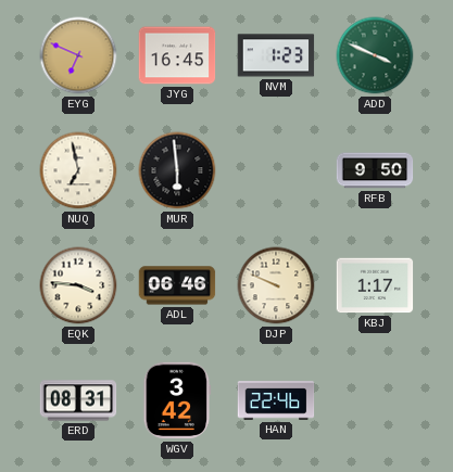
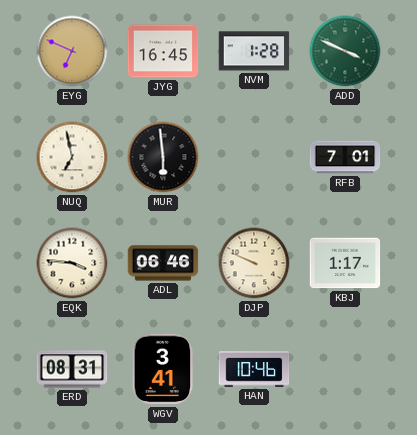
NVM: 1:23 -> 1:28 (254, 51)
RFB: 9:50 -> 7:01 (345, 157)
WGV: 3:42 -> 3:41 (163, 369)
HAN: 22:46 -> 10:46 (254, 369)
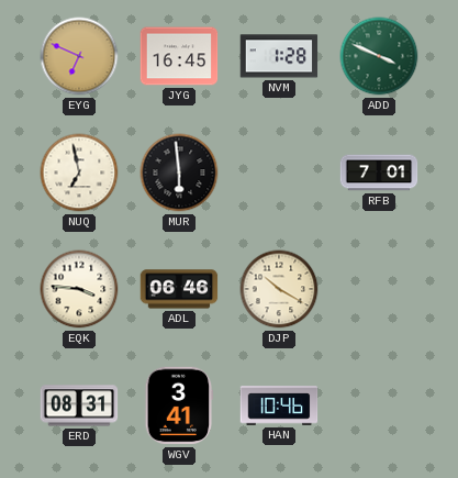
DJP: 9:49 -> 10:20 (279, 289)
KBJ: 1:17 -> none (345, 263)
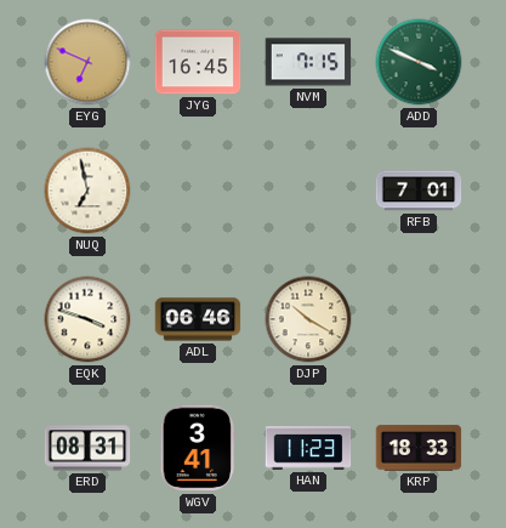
NVM: 1:28 -> 7:15 (308, 62)
MUR: 5:59 -> none (179, 173)
EQK: 3:46 -> 3:48 (87, 319)
HAN: 10:46 -> 11:23 (308, 448)
KRP: none -> 18:33 (419, 448)
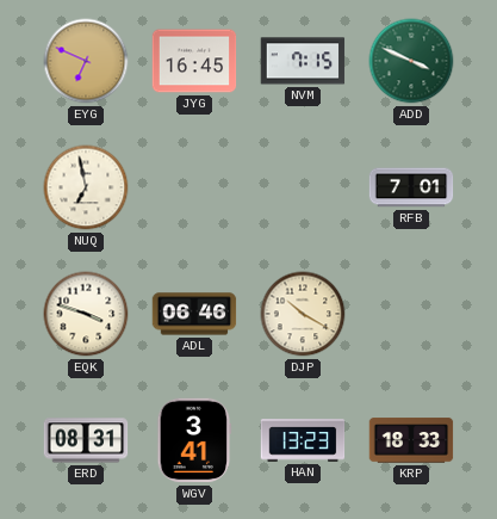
HAN: 11:23 -> 13:23 (303, 440)
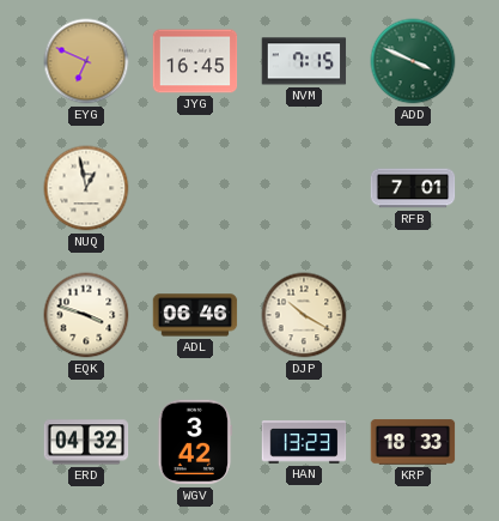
NUQ: 6:58 -> 12:58 (86, 188)
ERD: 08:31 -> 04:32 (86, 442)
WGV: 3:41 -> 3:42 (195, 442)
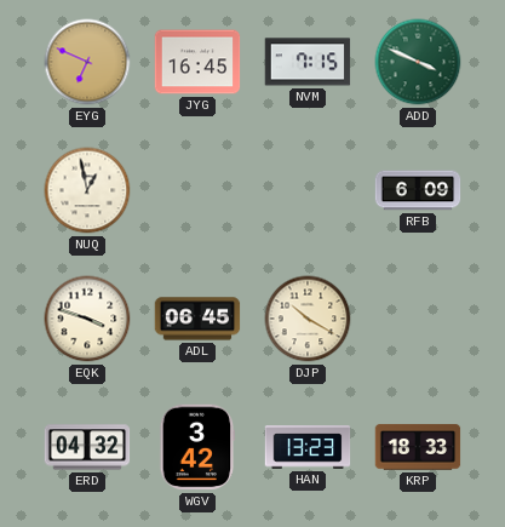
RFB: 7:01 -> 6:09 (418, 190)
ADL: 06:46 -> 06:45 (197, 319)
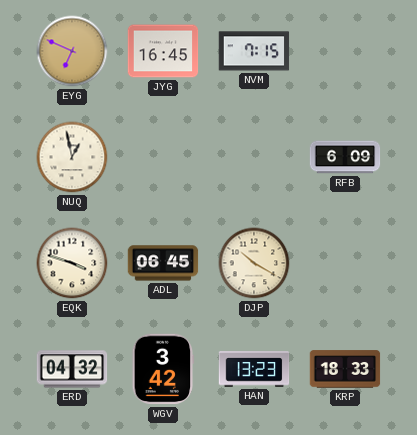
ADD: 3:49 -> none (418, 62)
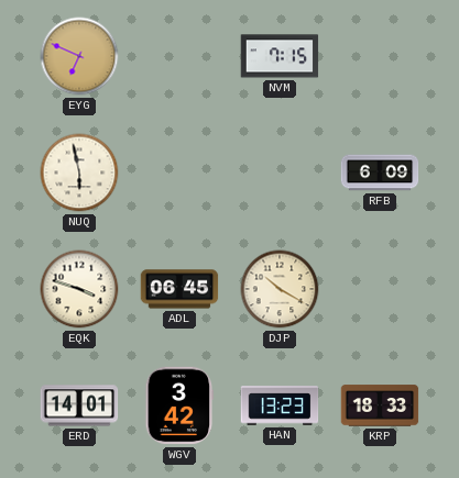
JYG: 16:45 -> none (163, 51)
NUQ: 12:58 -> 5:58 (79, 173)
ERD: 04:32 -> 14:01 (79, 405)
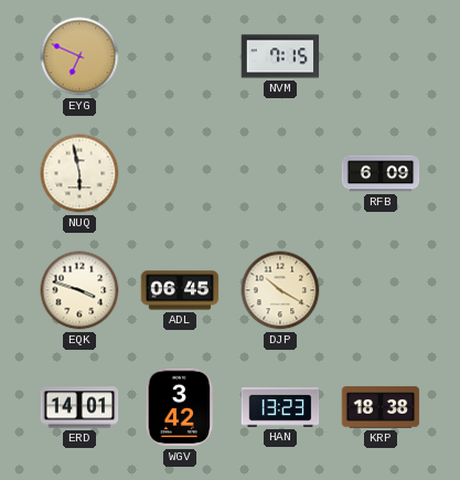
KRP: 18:33 -> 18:38 (381, 407)
